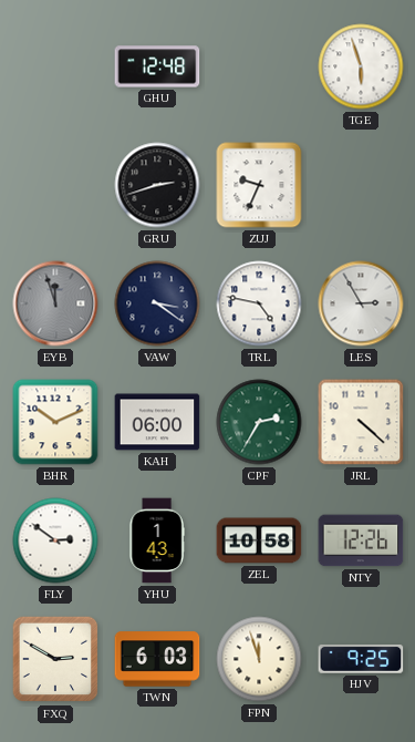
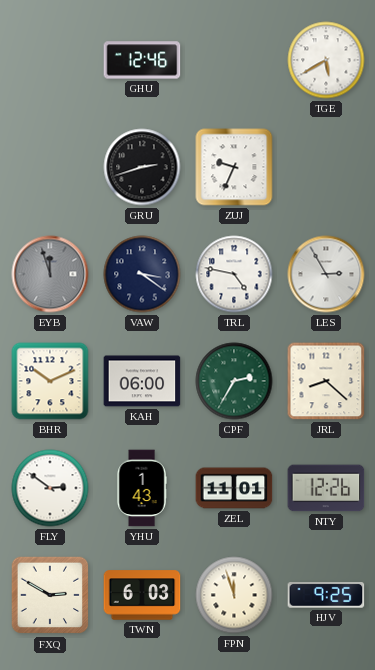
GHU: 12:48 -> 12:46 (142, 60)
TGE: 5:57 -> 5:40 (326, 60)
JRL: 4:22 -> 8:22 (326, 381)
ZEL: 10:58 -> 11:01 (234, 488)
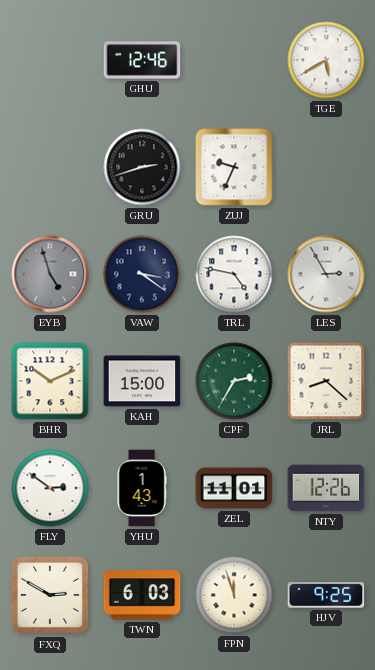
EYB: 11:57 -> 4:57 (50, 274)
KAH: 06:00 -> 15:00 (142, 381)
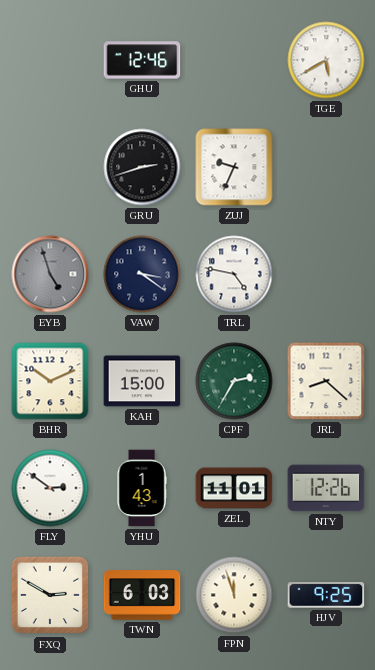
LES: 2:55 -> none (326, 274)
